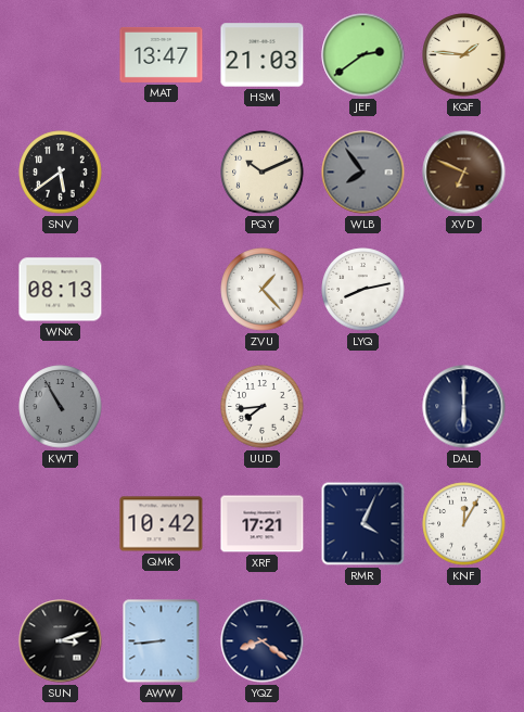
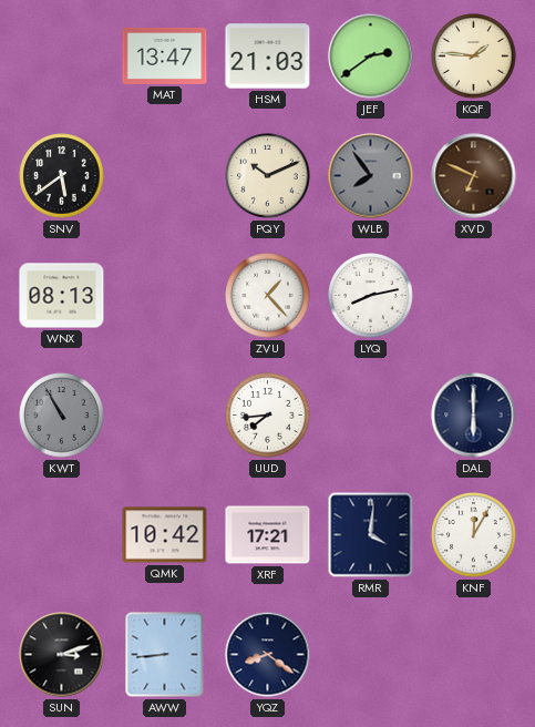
RMR: 4:04 -> 4:01 (371, 535)
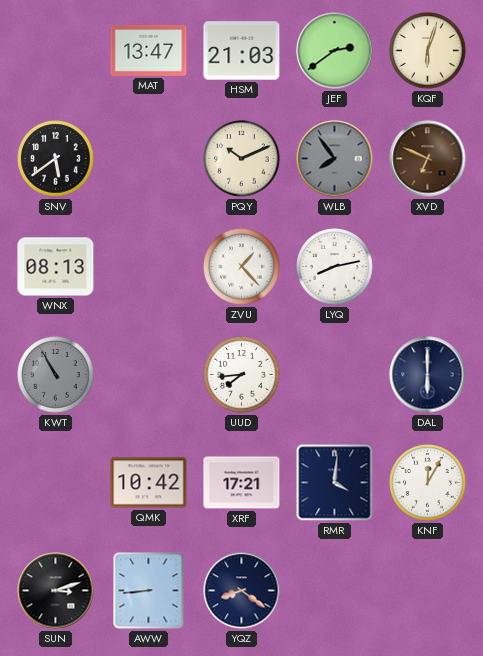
KQF: 1:46 -> 6:03 (428, 51)
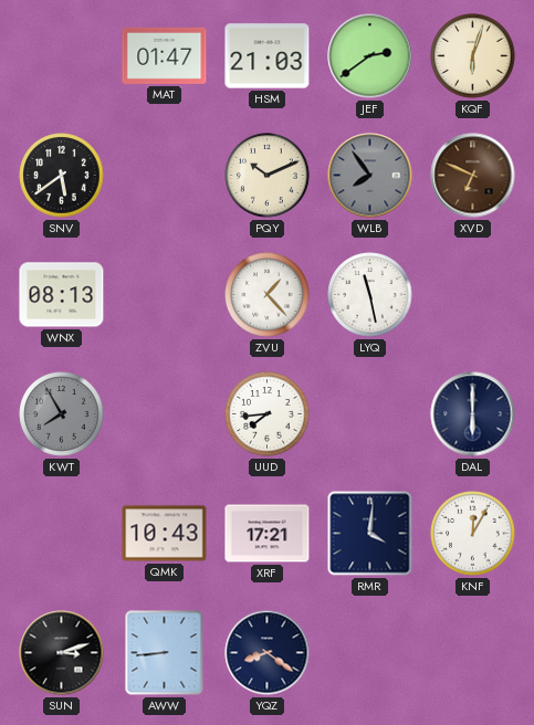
MAT: 13:47 -> 01:47 (165, 55)
LYQ: 8:13 -> 11:28 (370, 295)
KWT: 10:55 -> 7:55 (62, 414)
QMK: 10:42 -> 10:43 (165, 534)
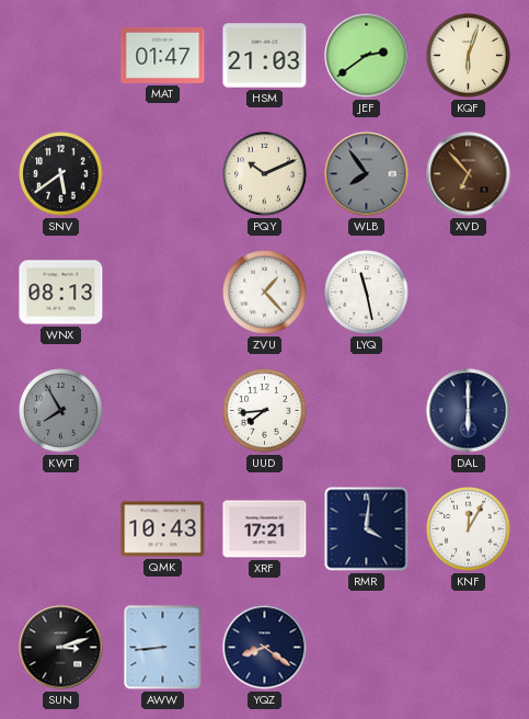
XVD: 6:49 -> 6:53 (469, 174)
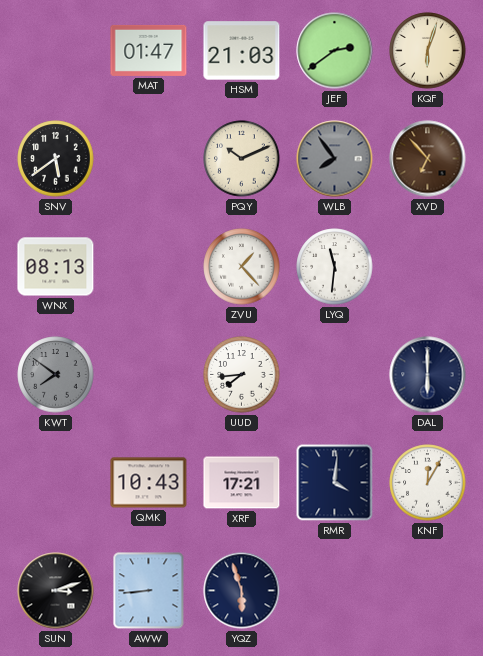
LYQ: 11:28 -> 11:31 (335, 267)
KWT: 7:55 -> 7:51 (56, 375)
YQZ: 8:21 -> 5:57 (242, 591)
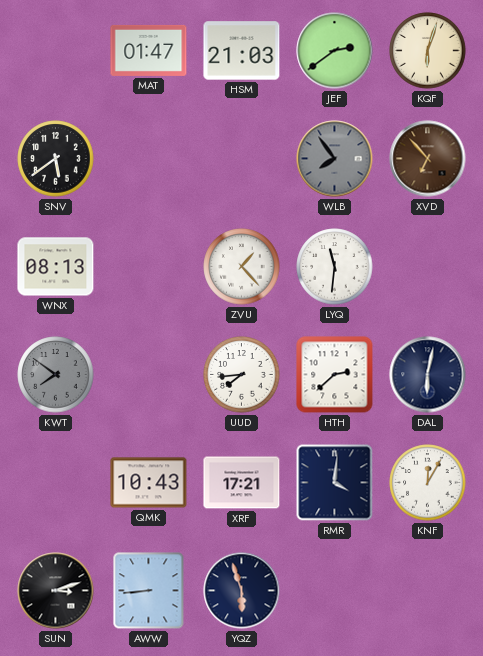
PQY: 10:11 -> none (242, 159)
HTH: none -> 2:38 (335, 375)
DAL: 6:00 -> 6:02 (428, 375)
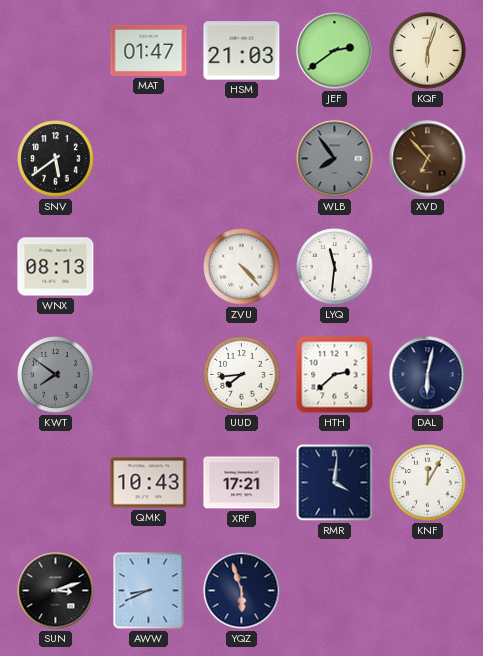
ZVU: 1:23 -> 4:23 (242, 267)
AWW: 8:44 -> 8:41 (149, 591)
